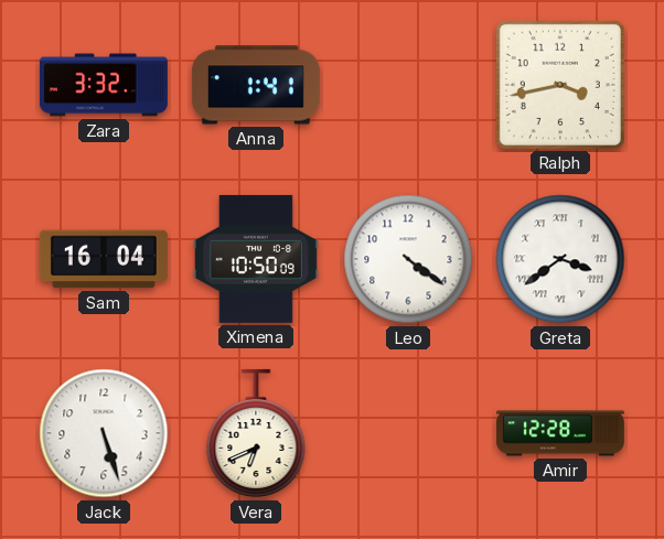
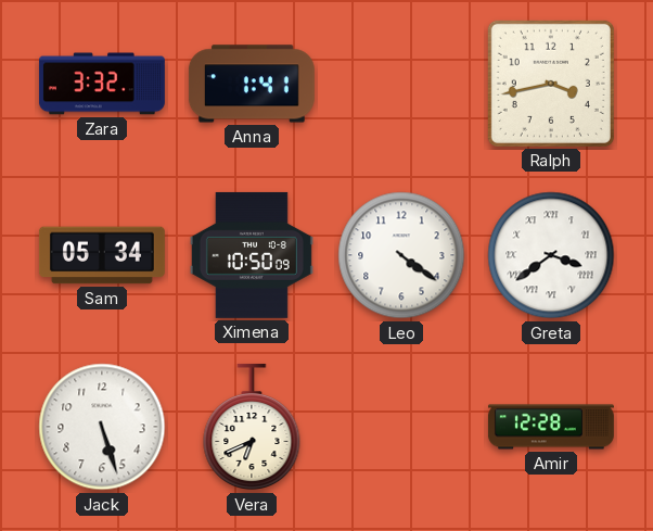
Sam: 16:04 -> 05:34 (102, 255)
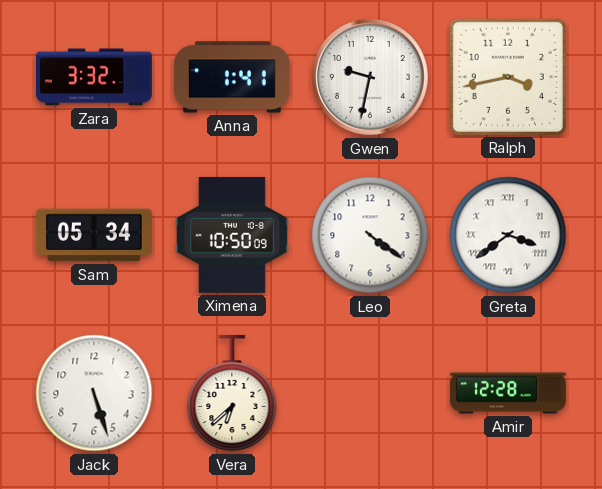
Gwen: none -> 9:32 (370, 77)
Vera: 6:41 -> 6:38 (232, 393)
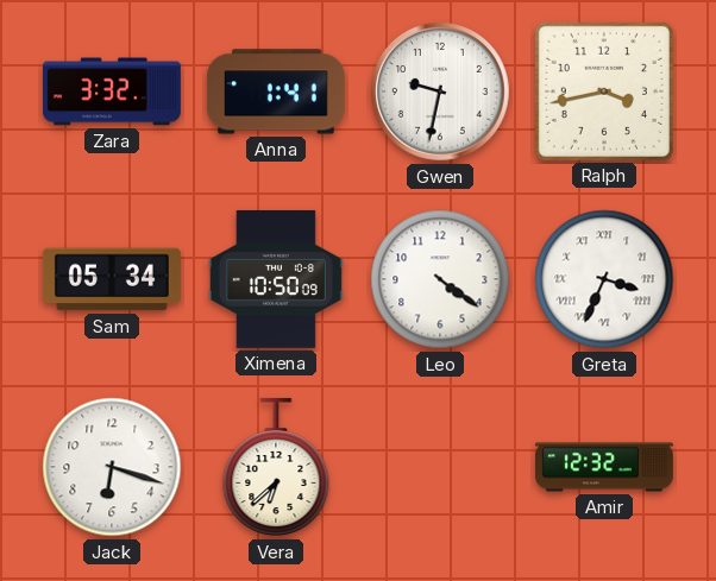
Greta: 3:39 -> 3:34 (604, 279)
Jack: 5:27 -> 6:18 (112, 467)
Amir: 12:28 -> 12:32 (604, 467)
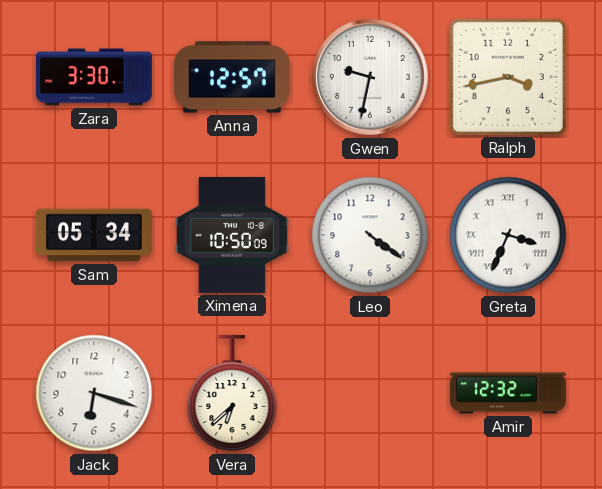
Zara: 3:32 -> 3:30 (94, 77)
Anna: 1:41 -> 12:57 (232, 77)
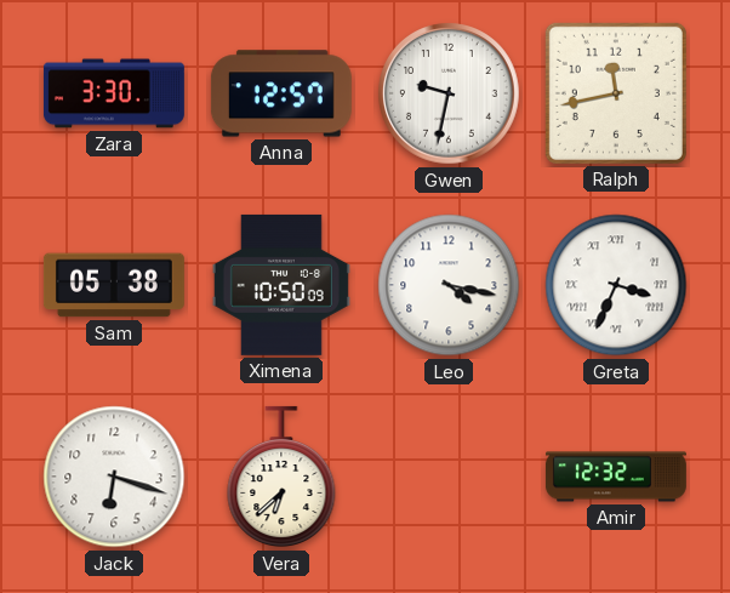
Ralph: 3:43 -> 11:43 (616, 93)
Sam: 05:34 -> 05:38 (114, 285)
Leo: 4:21 -> 4:17 (449, 285)
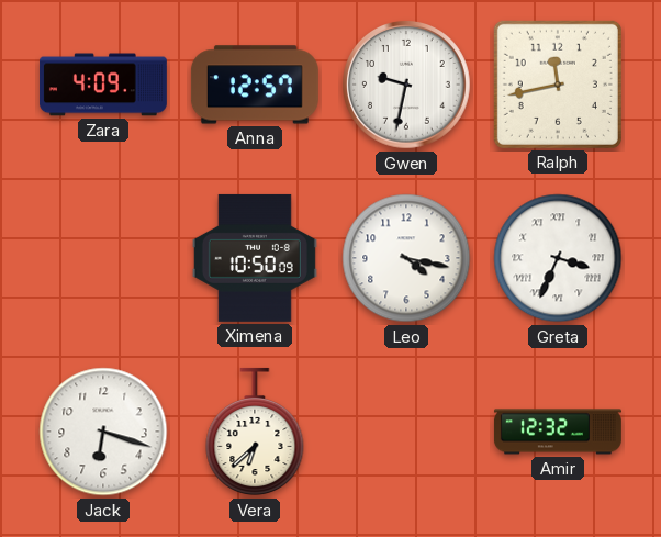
Zara: 3:30 -> 4:09 (103, 85)
Sam: 05:38 -> none (114, 285)
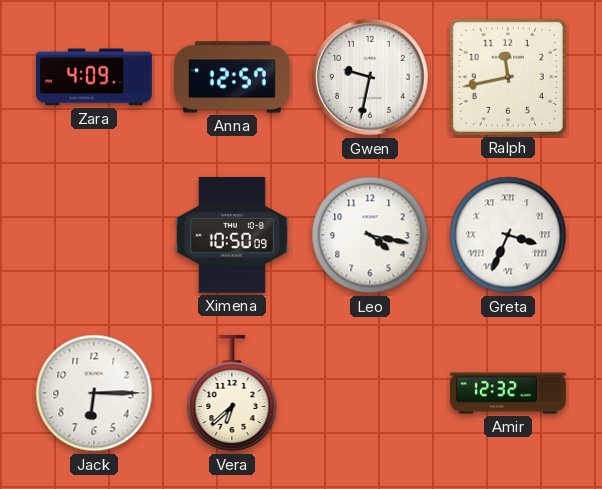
Jack: 6:18 -> 6:15 (94, 393)
